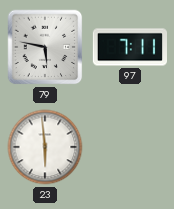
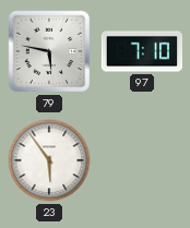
97: 7:11 -> 7:10 (141, 51)
23: 5:59 -> 5:54 (49, 160)
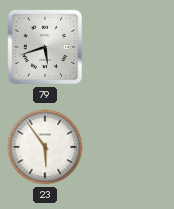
79: 5:47 -> 5:42 (45, 47)
97: 7:10 -> none (141, 51)
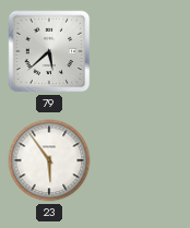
79: 5:42 -> 5:38 (49, 51)
